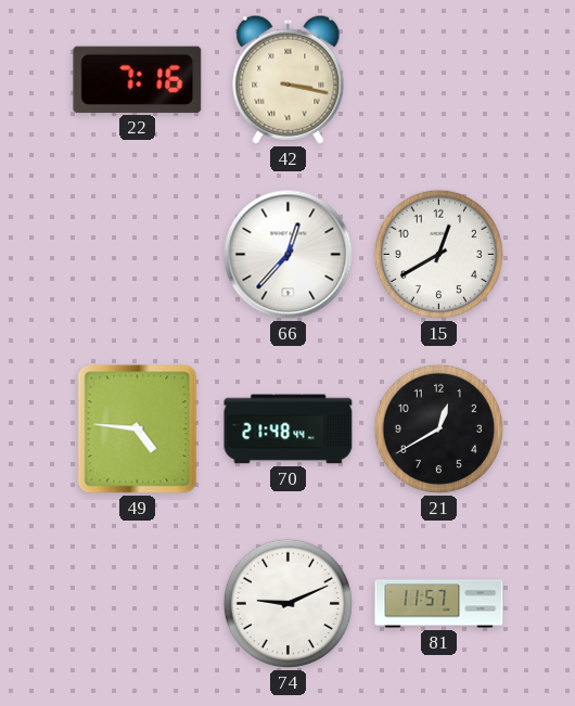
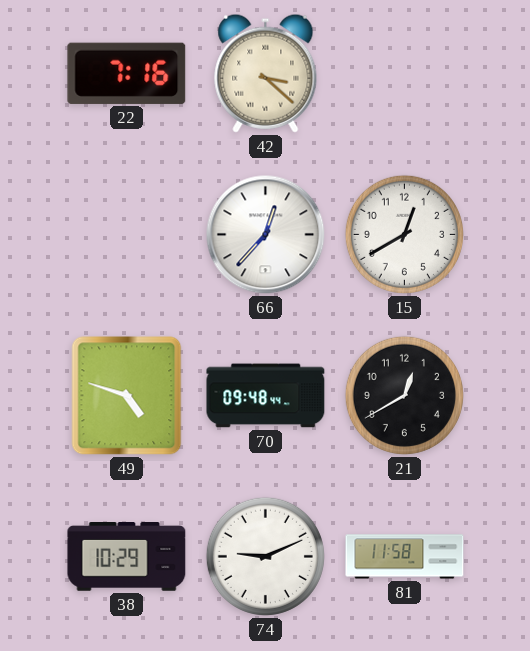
42: 3:17 -> 3:22 (266, 73)
49: 4:46 -> 4:48 (127, 396)
70: 21:48 -> 09:48 (266, 396)
38: none -> 10:29 (127, 557)
81: 11:57 -> 11:58 (405, 557)
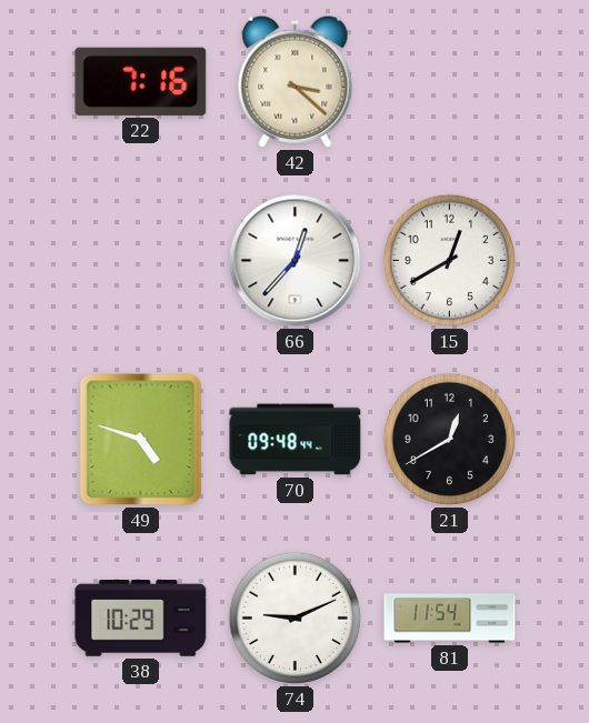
81: 11:58 -> 11:54 (450, 619)
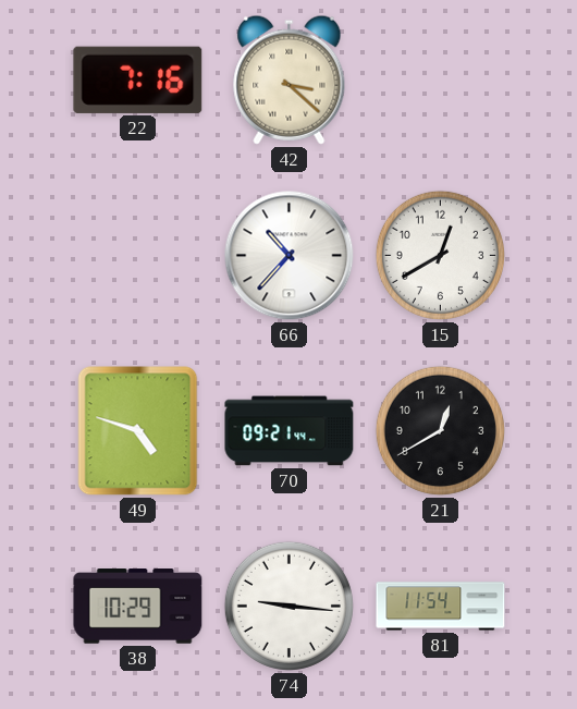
66: 12:37 -> 10:37 (290, 256)
70: 09:48 -> 09:21 (290, 431)
74: 9:11 -> 9:16 (288, 606)
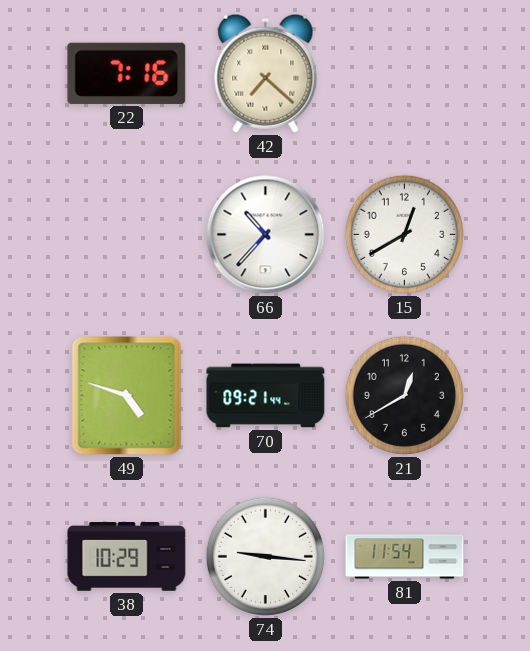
42: 3:22 -> 7:22 (266, 73)
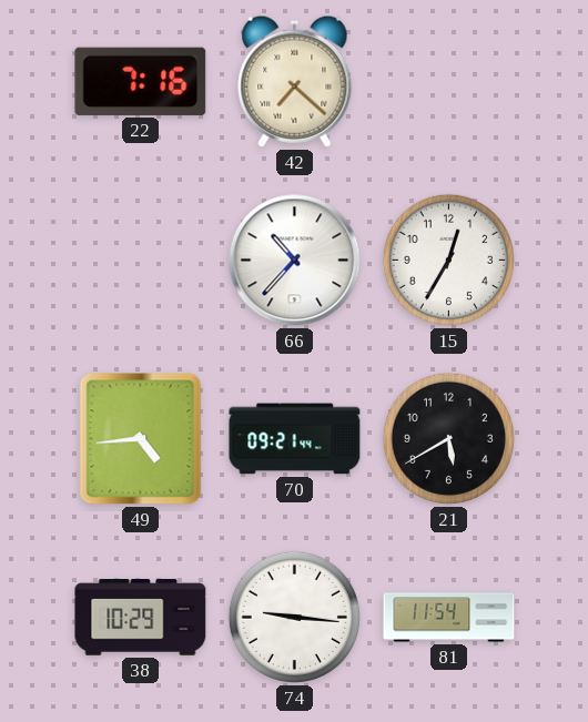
15: 12:40 -> 12:35 (448, 260)
49: 4:48 -> 4:44 (141, 439)
21: 12:40 -> 5:40 (448, 438)
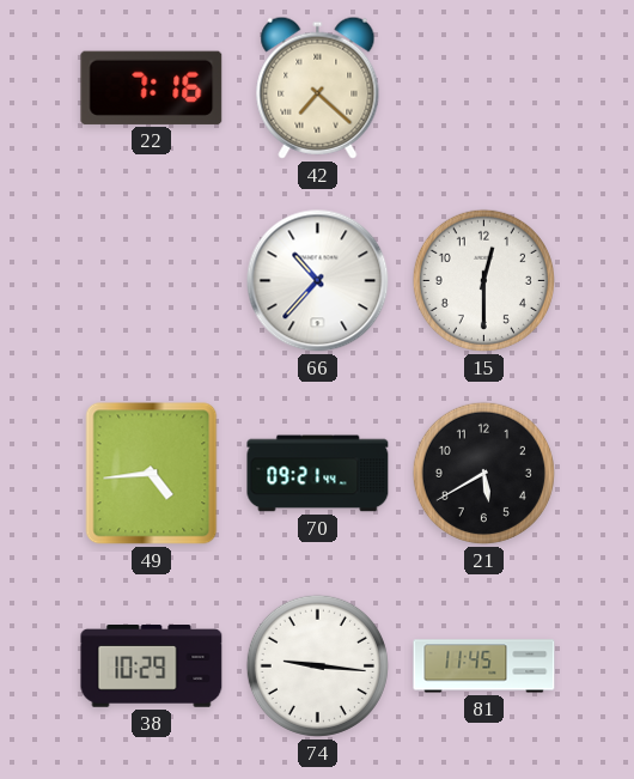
15: 12:35 -> 12:30 (483, 280)
81: 11:54 -> 11:45 (484, 667)
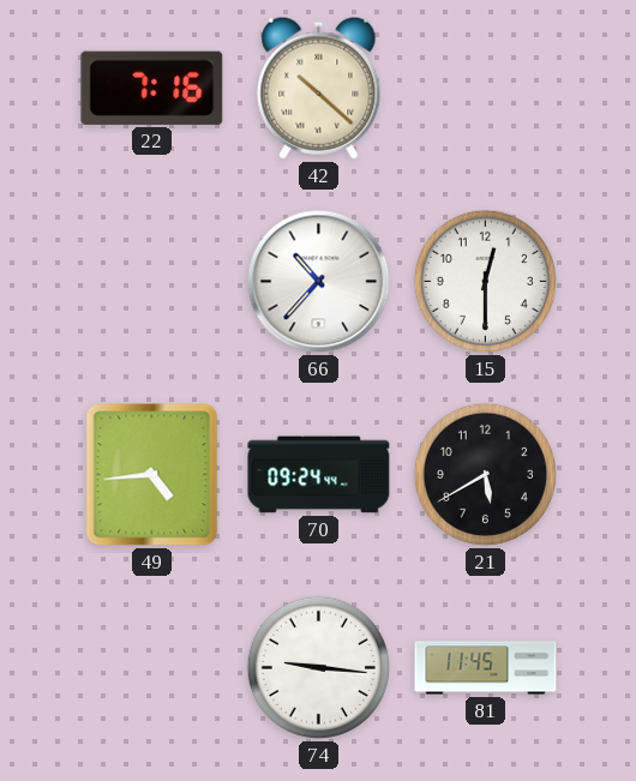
42: 7:22 -> 10:22 (319, 88)
70: 09:21 -> 09:24 (319, 475)
38: 10:29 -> none (152, 667)
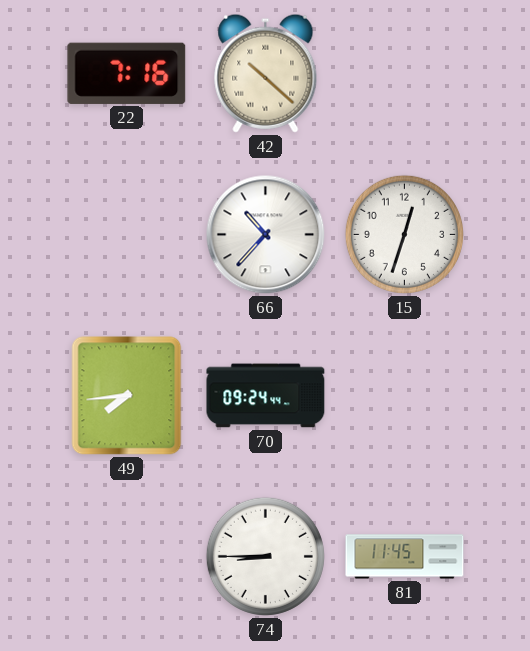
15: 12:30 -> 12:33 (404, 234)
49: 4:44 -> 7:44 (127, 396)
21: 5:40 -> none (485, 474)
74: 9:16 -> 8:45 (265, 556)
